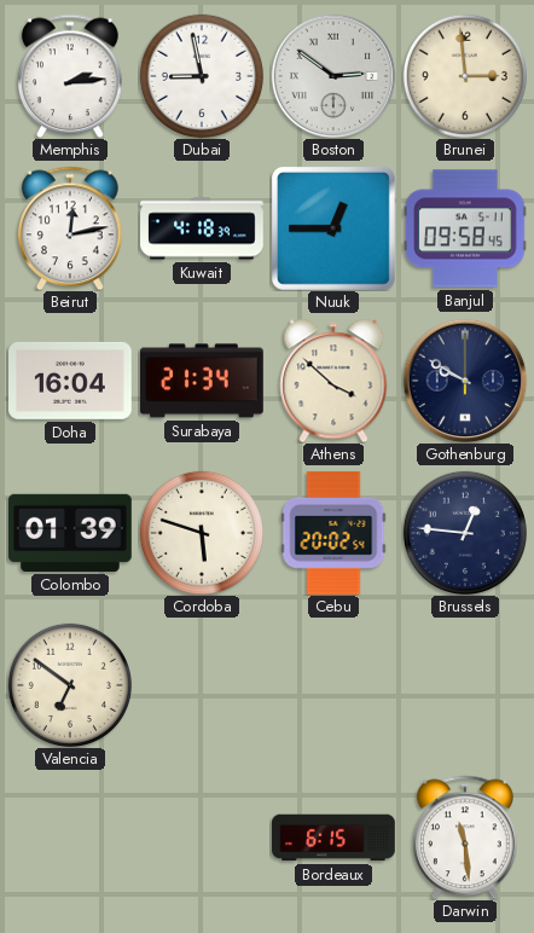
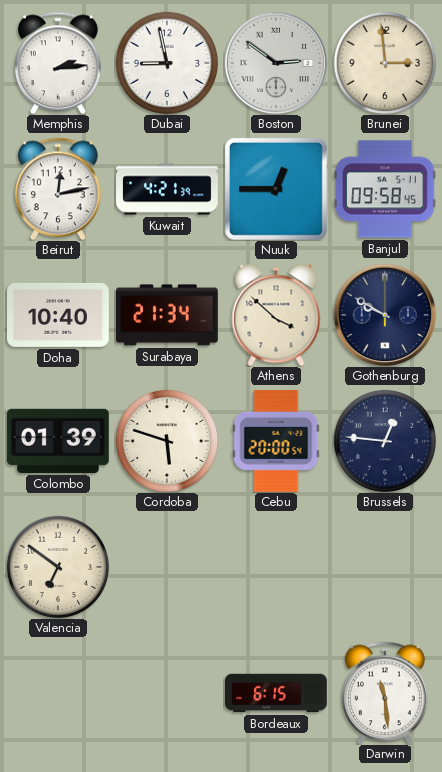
Kuwait: 4:18 -> 4:21 (167, 189)
Doha: 16:04 -> 10:40 (59, 315)
Cebu: 20:02 -> 20:00 (276, 441)
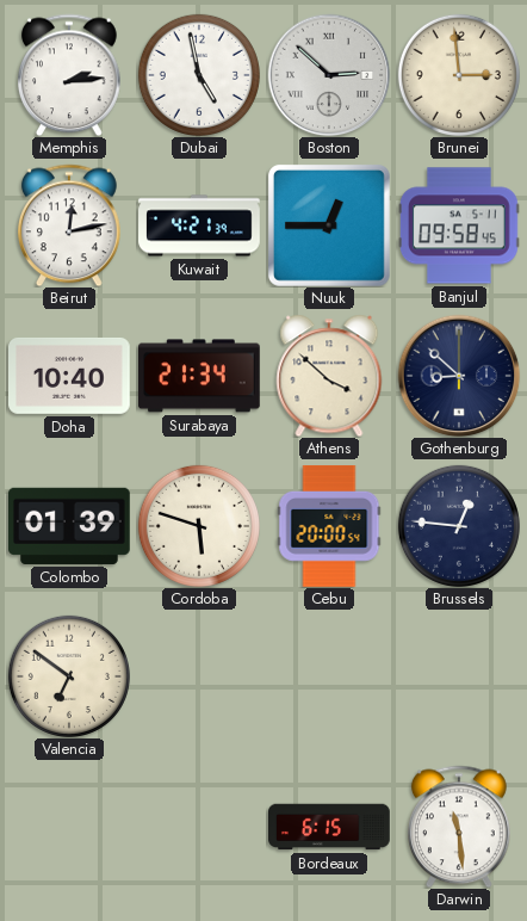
Dubai: 8:58 -> 4:58 (199, 75)
Boston: 2:51 -> 2:52 (329, 75)
Gothenburg: 9:50 -> 8:52 (459, 376)
